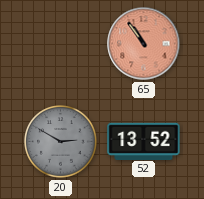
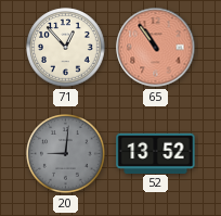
71: none -> 12:53 (66, 48)
20: 2:50 -> 9:01 (66, 154)
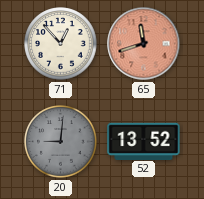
65: 10:54 -> 11:42 (144, 44)
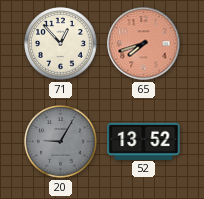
65: 11:42 -> 7:42 (144, 44)
20: 9:01 -> 9:05 (61, 142)
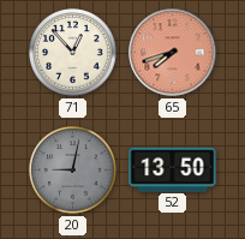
20: 9:05 -> 9:02 (73, 171)
52: 13:52 -> 13:50 (173, 169)
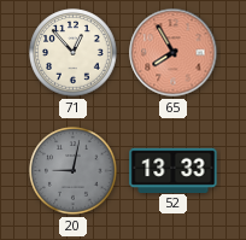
65: 7:42 -> 7:55 (174, 53)
52: 13:50 -> 13:33 (174, 170)
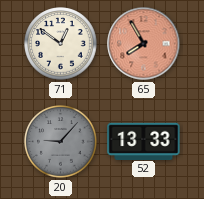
71: 12:53 -> 12:51 (61, 44)
20: 9:02 -> 9:07 (61, 142)
